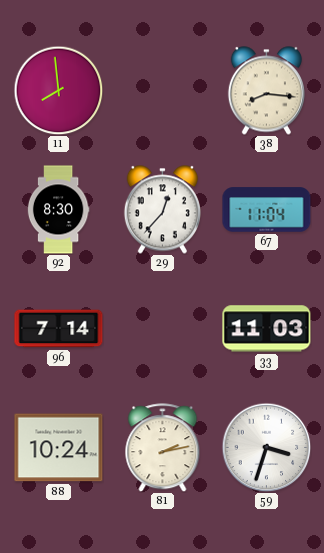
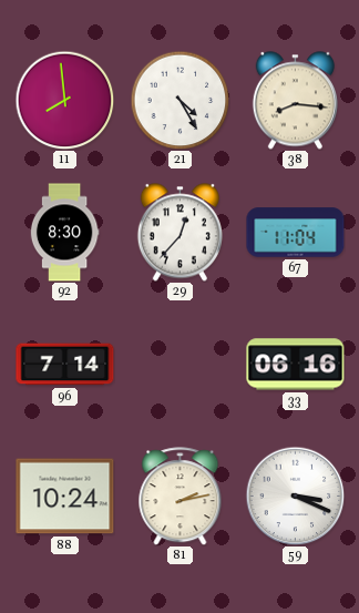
21: none -> 4:25 (179, 100)
33: 11:03 -> 06:16 (296, 365)
59: 3:33 -> 3:19 (295, 495)
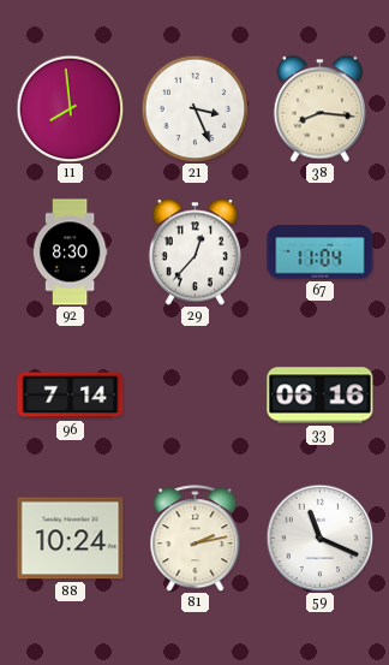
21: 4:25 -> 3:26 (194, 108)
59: 3:19 -> 11:19 (319, 538)
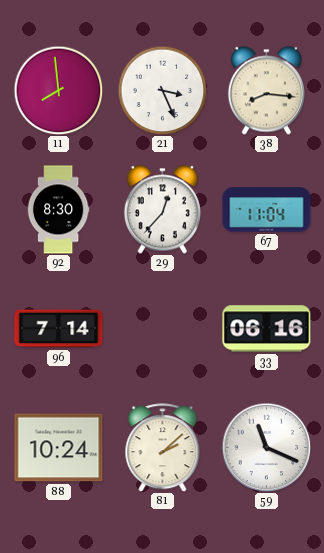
81: 2:13 -> 2:08 (163, 448)
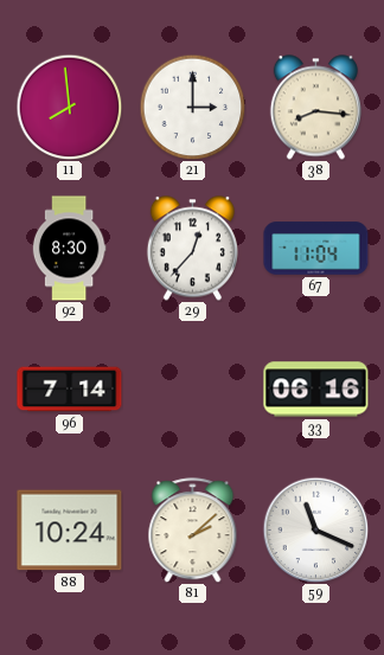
21: 3:26 -> 3:00 (192, 107)
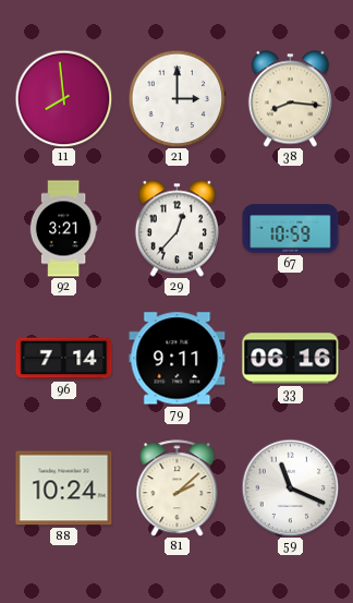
92: 8:30 -> 3:21 (63, 229)
67: 11:04 -> 10:59 (291, 229)
79: none -> 9:11 (178, 359)
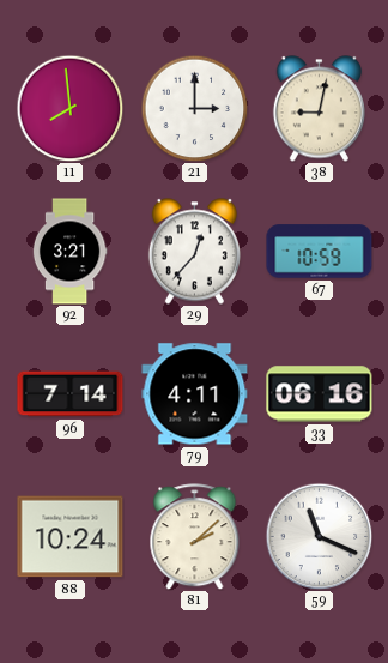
38: 8:16 -> 9:02 (319, 109)
79: 9:11 -> 4:11 (195, 394)
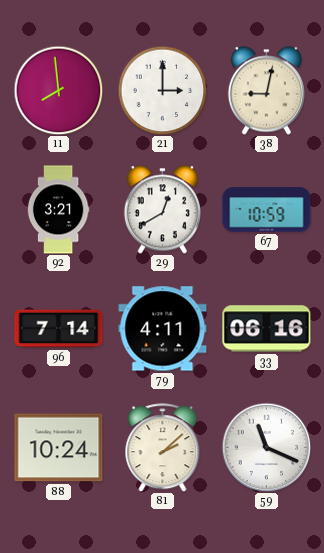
29: 12:37 -> 12:40 (162, 210)
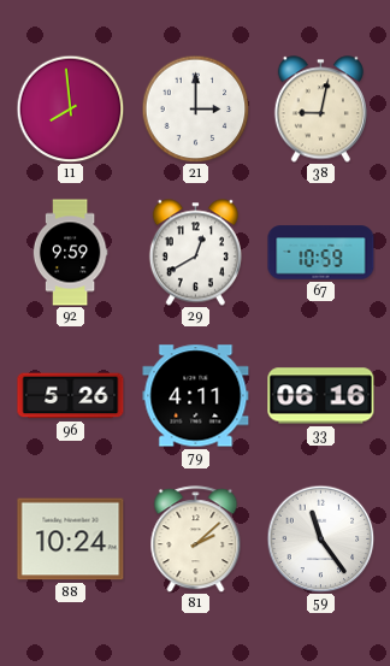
92: 3:21 -> 9:59 (70, 253)
96: 7:14 -> 5:26 (71, 396)
59: 11:19 -> 11:24 (320, 538)
